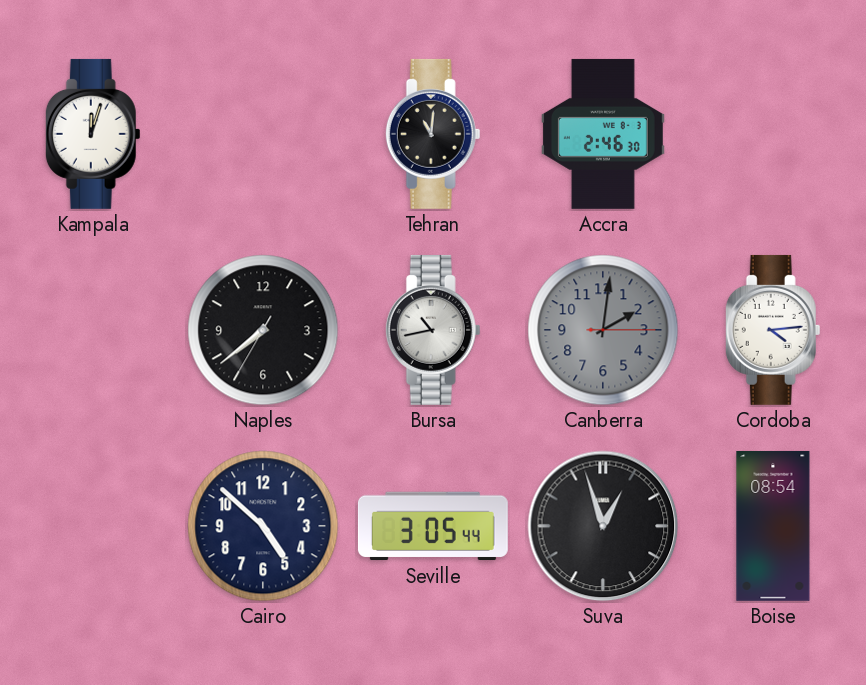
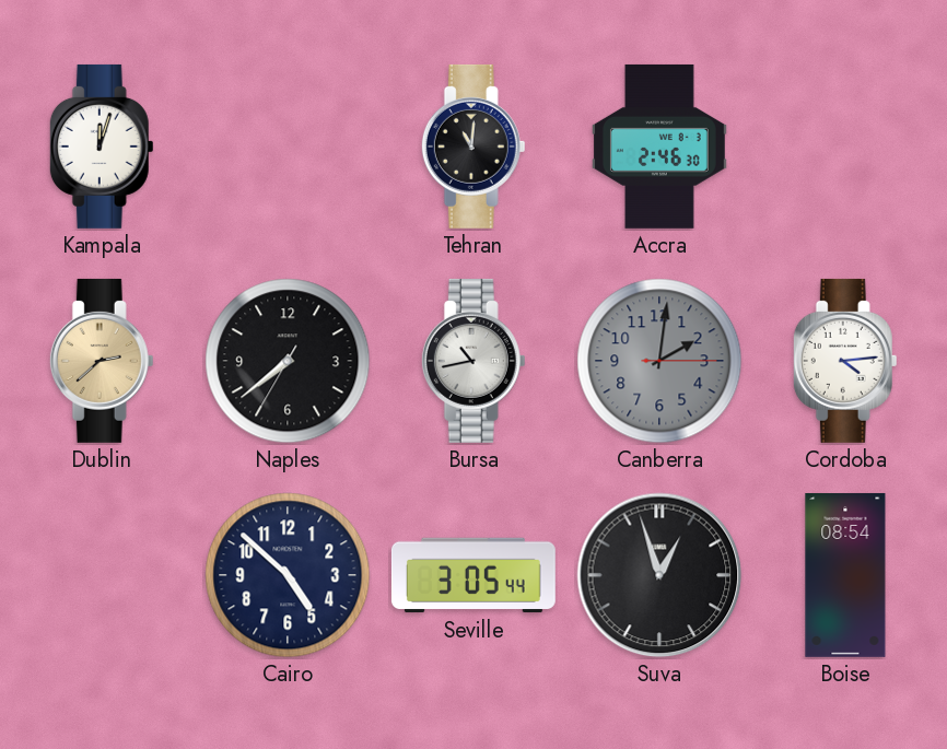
Dublin: none -> 2:38 (102, 361)
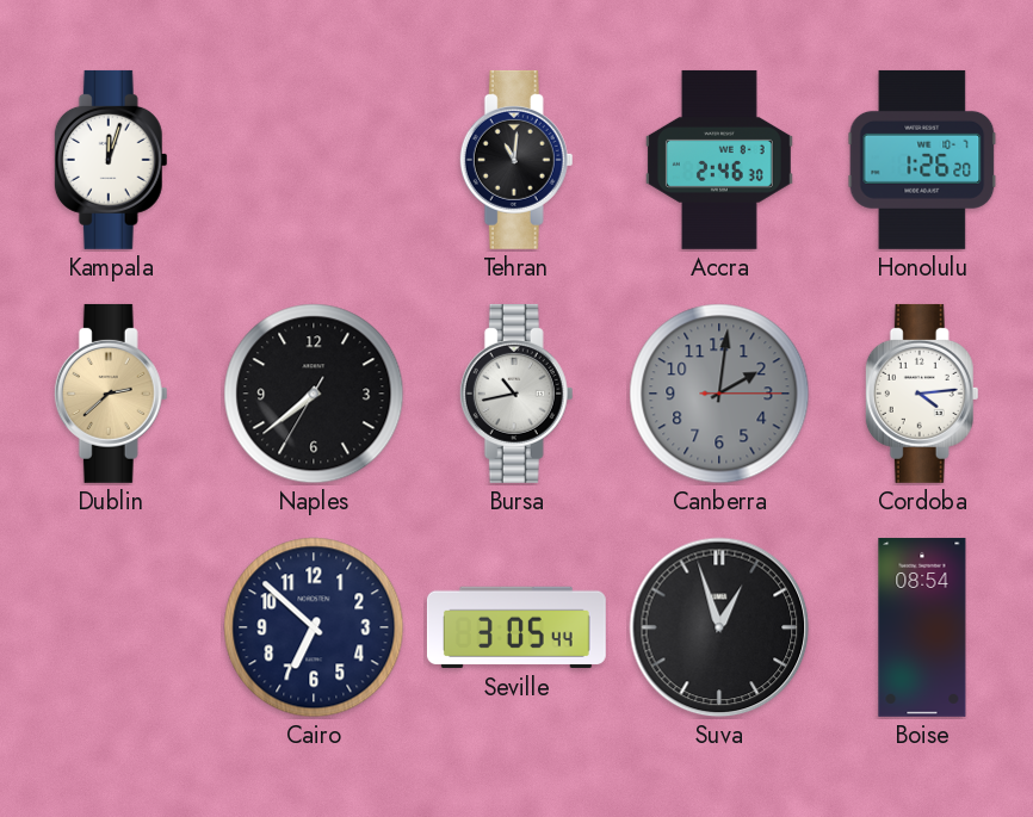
Honolulu: none -> 1:26 (922, 160)
Cairo: 4:52 -> 6:52 (314, 627)
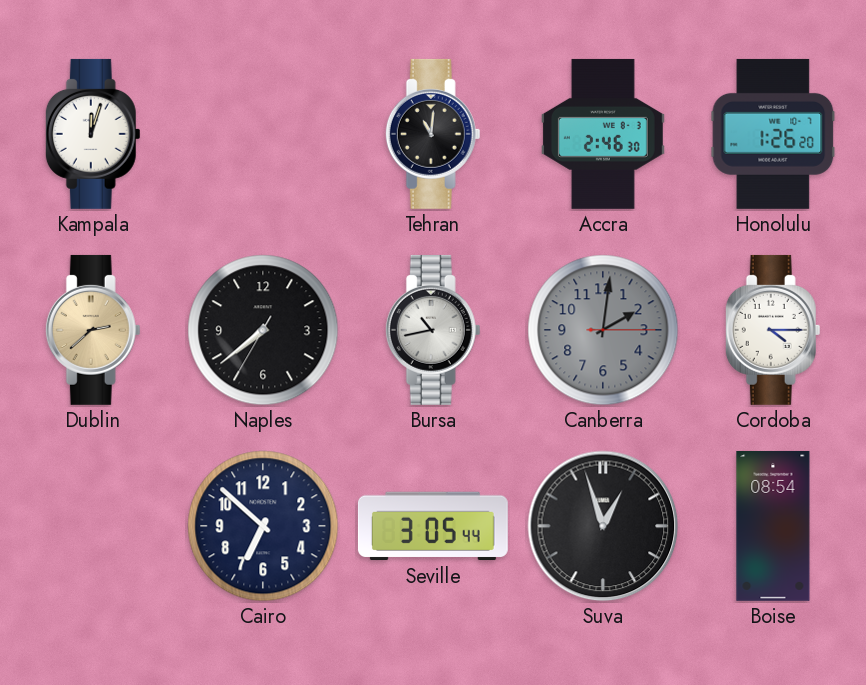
Cordoba: 4:14 -> 4:15 (773, 330)
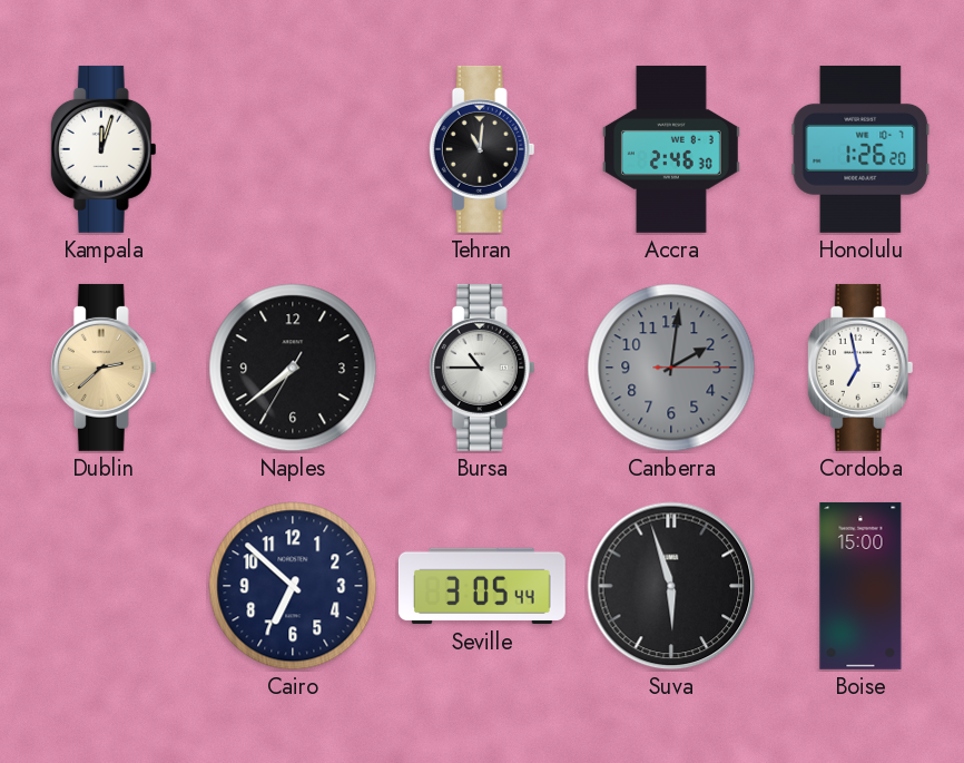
Bursa: 10:43 -> 10:45 (482, 368)
Cordoba: 4:15 -> 6:58 (860, 368)
Suva: 12:57 -> 5:57 (671, 586)
Boise: 08:54 -> 15:00 (860, 586)
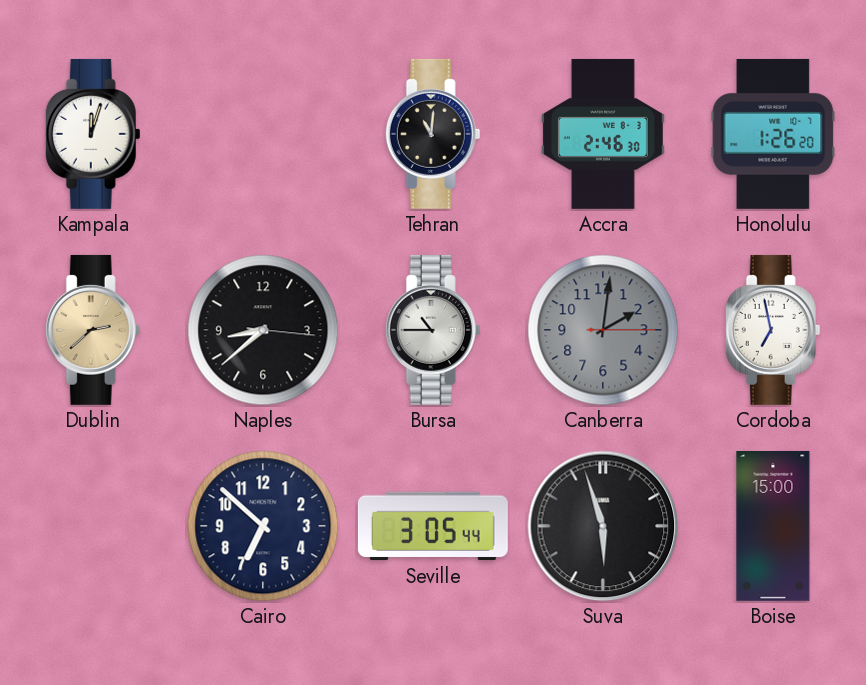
Naples: 7:38 -> 8:38 (263, 330)
